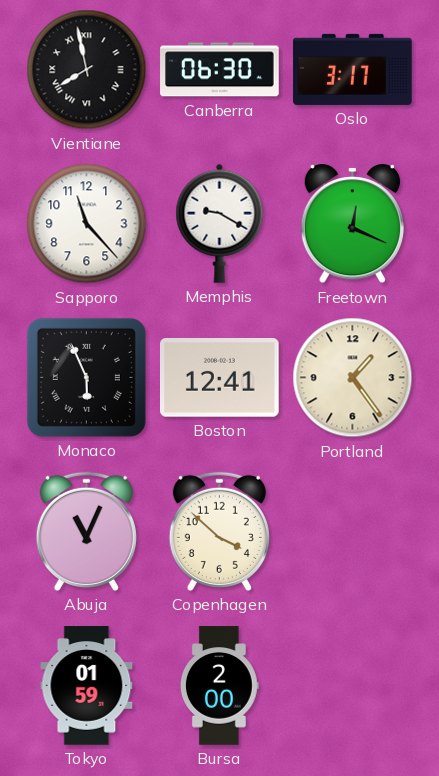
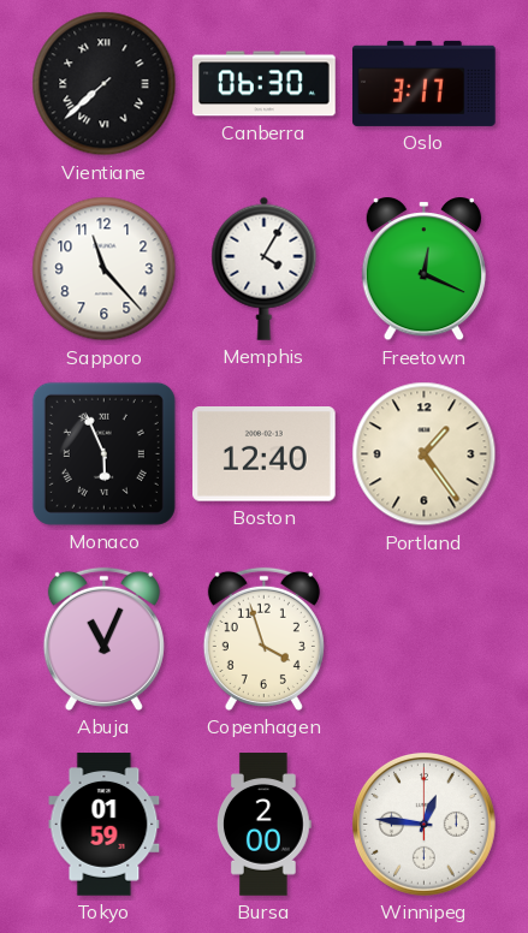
Vientiane: 7:58 -> 7:38 (105, 84)
Memphis: 9:20 -> 4:05 (265, 268)
Boston: 12:41 -> 12:40 (265, 454)
Copenhagen: 3:52 -> 3:57 (263, 638)
Winnipeg: none -> 12:46 (425, 825)
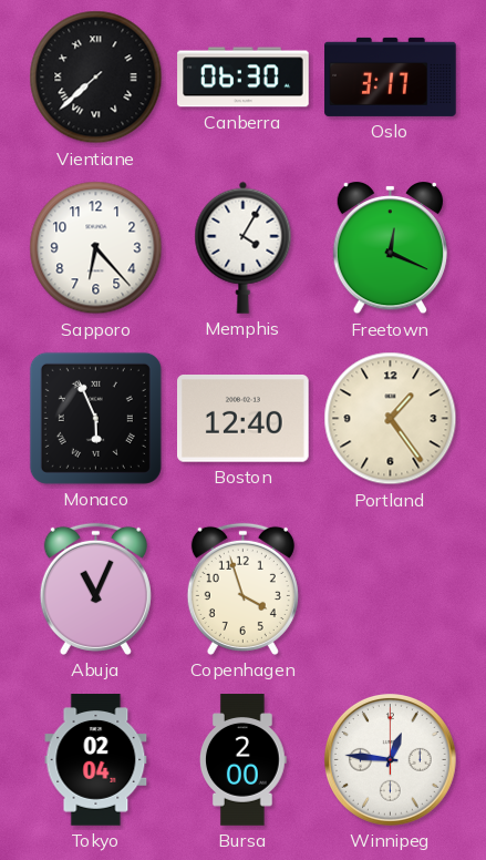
Sapporo: 11:23 -> 6:23 (96, 248)
Tokyo: 01:59 -> 02:04 (96, 760)
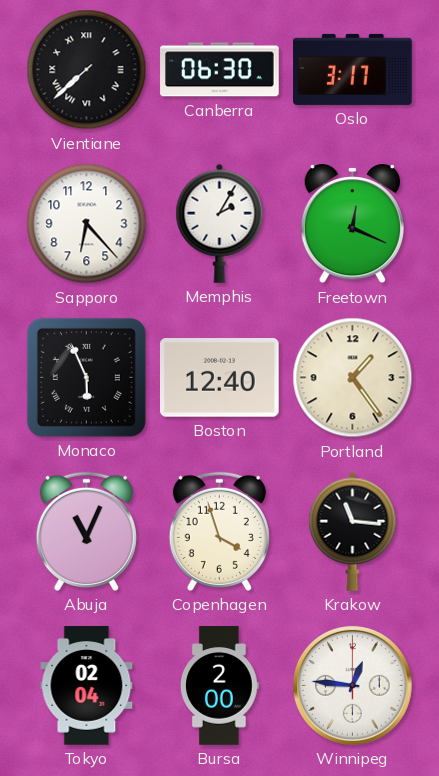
Memphis: 4:05 -> 2:05 (220, 223)
Krakow: none -> 11:16 (353, 531)
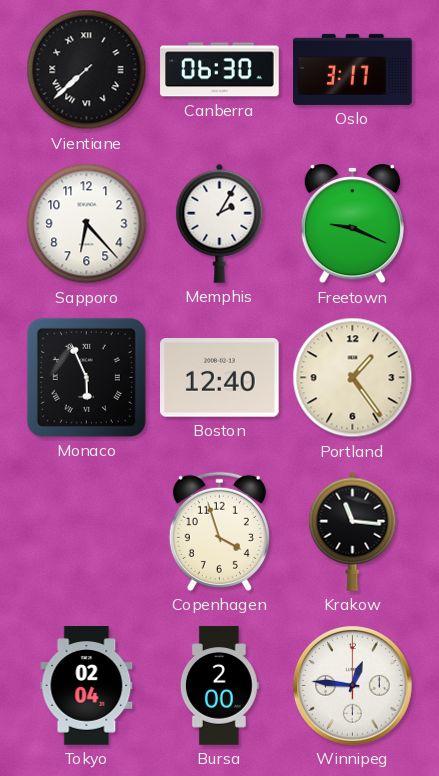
Freetown: 12:19 -> 9:19 (352, 225)
Abuja: 11:04 -> none (86, 531)
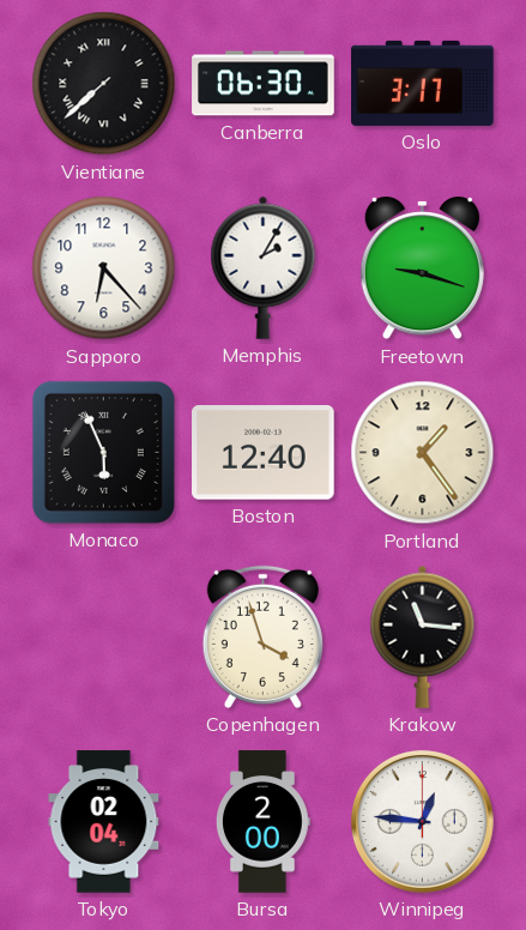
Freetown: 9:19 -> 9:18 (422, 270)
